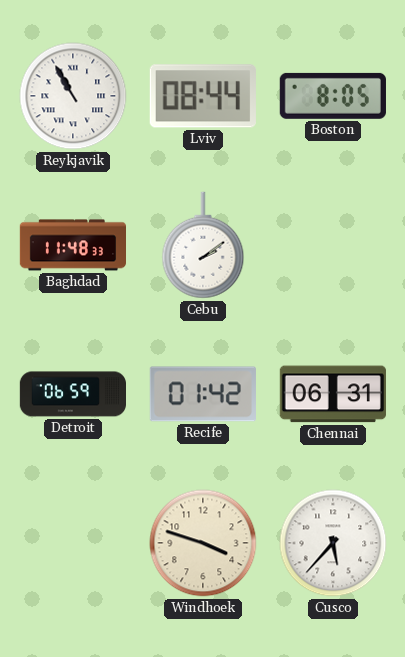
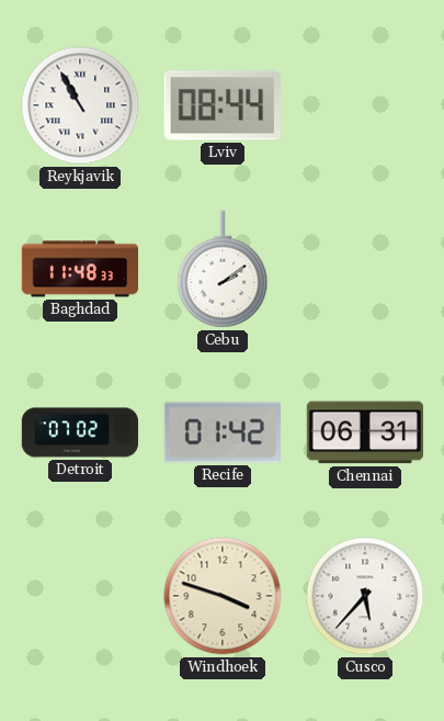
Boston: 8:05 -> none (333, 96)
Detroit: 06:59 -> 07:02 (79, 432)
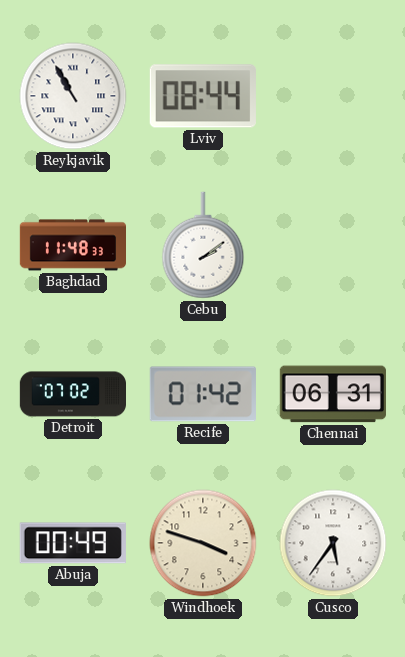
Abuja: none -> 00:49 (73, 543)
Cusco: 5:37 -> 5:36 (333, 543)
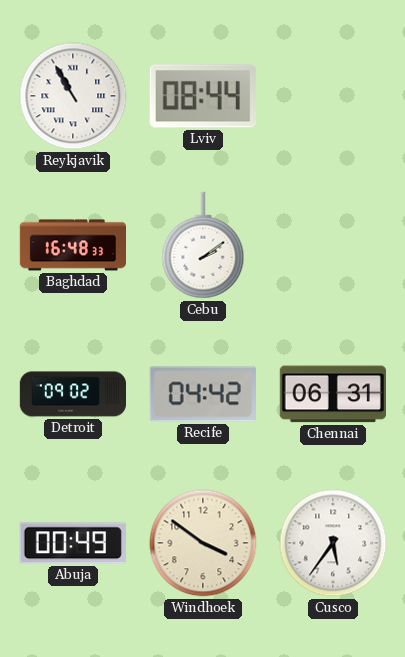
Baghdad: 11:48 -> 16:48 (72, 245)
Detroit: 07:02 -> 09:02 (72, 394)
Recife: 01:42 -> 04:42 (203, 394)
Windhoek: 3:48 -> 3:51 (203, 543)
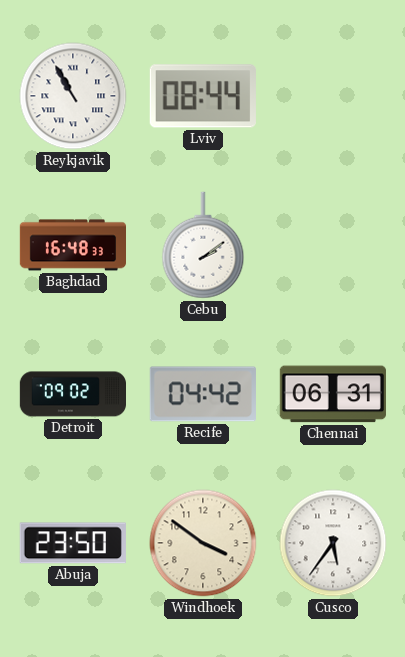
Abuja: 00:49 -> 23:50 (73, 543)
